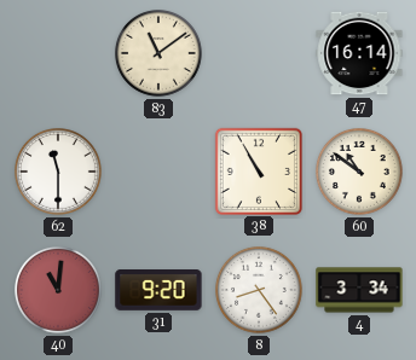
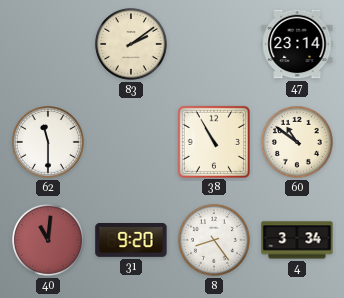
83: 11:09 -> 2:09 (132, 45)
47: 16:14 -> 23:14 (297, 44)
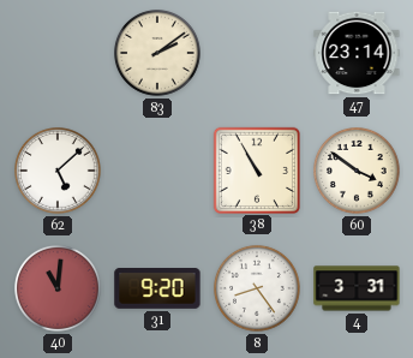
62: 11:30 -> 5:08 (59, 172)
60: 10:51 -> 3:51 (358, 172)
4: 3:34 -> 3:31 (357, 288)
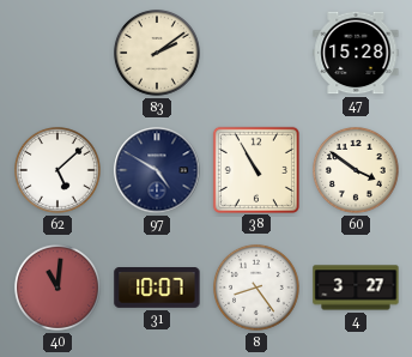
47: 23:14 -> 15:28 (356, 53)
97: none -> 4:50 (157, 170)
31: 9:20 -> 10:07 (157, 289)
4: 3:31 -> 3:27 (356, 288)
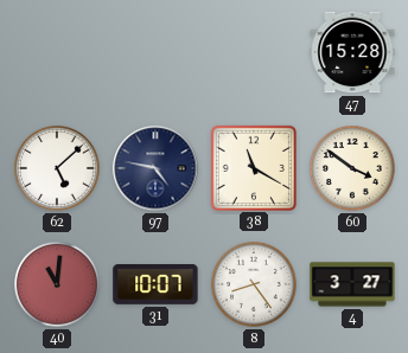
83: 2:09 -> none (158, 54)
97: 4:50 -> 4:47 (155, 168)
38: 10:55 -> 11:20 (253, 167)
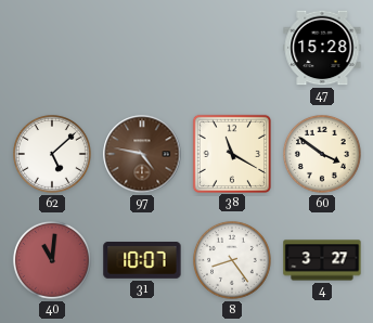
97 dial: navy -> brown (142, 154)
